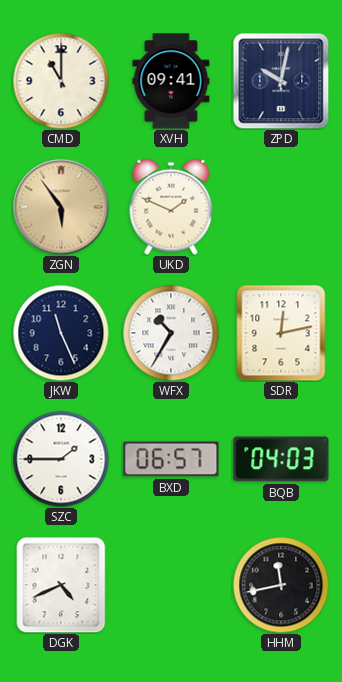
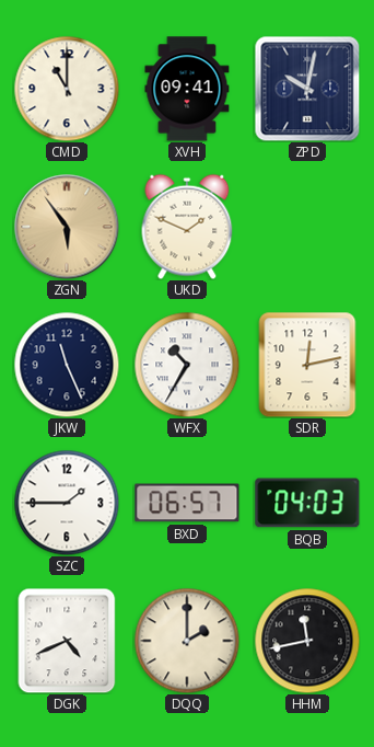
DQQ: none -> 2:00 (187, 641)
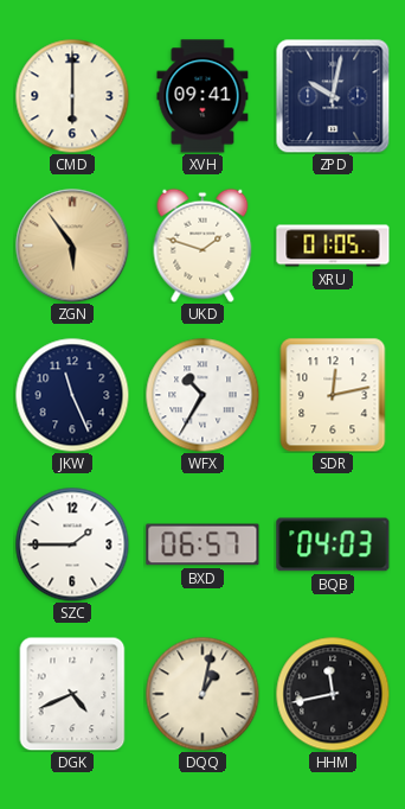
CMD: 11:00 -> 6:00 (72, 96)
UKD: 1:49 -> 1:48 (202, 246)
XRU: none -> 01:05 (333, 246)
DQQ: 2:00 -> 1:02 (202, 694)
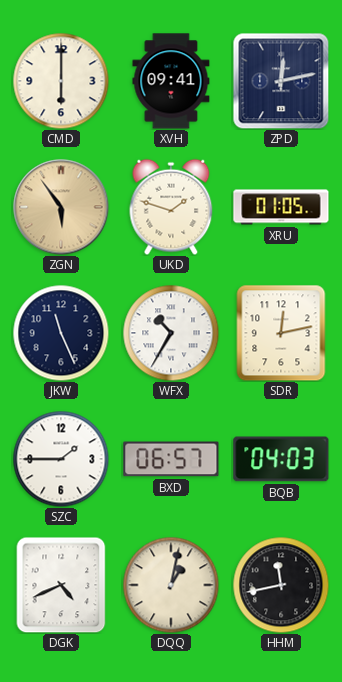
ZPD: 10:02 -> 12:13 (281, 81)
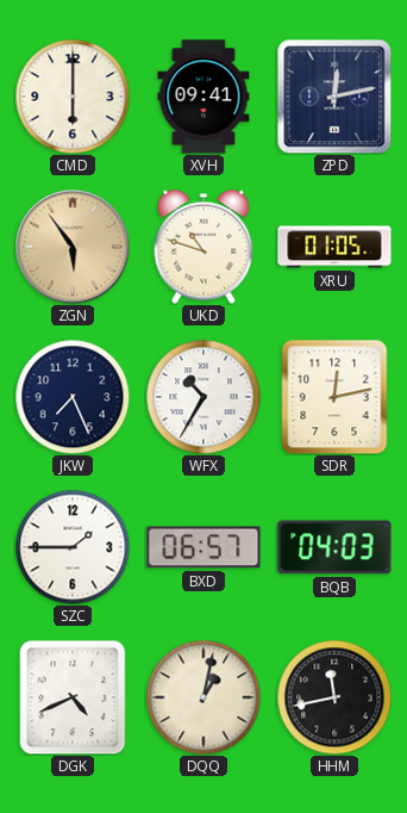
UKD: 1:48 -> 10:48 (203, 247)
JKW: 11:26 -> 7:26 (73, 397)
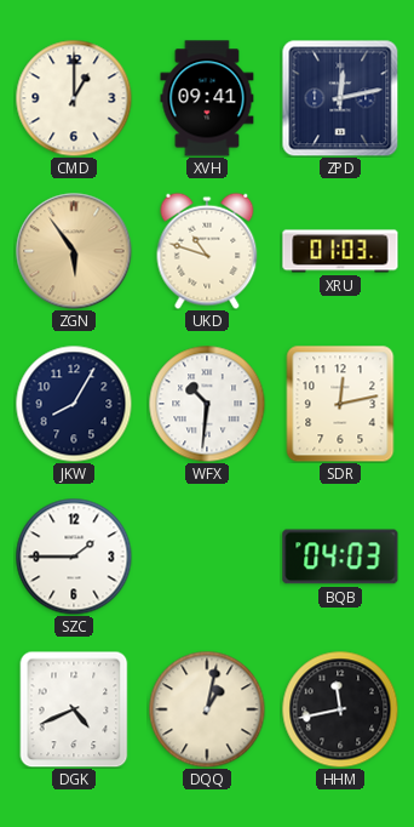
CMD: 6:00 -> 1:00 (74, 98)
XRU: 01:05 -> 01:03 (340, 251)
JKW: 7:26 -> 8:05 (74, 404)
WFX: 10:35 -> 10:31 (207, 404)
BXD: 06:57 -> none (203, 547)
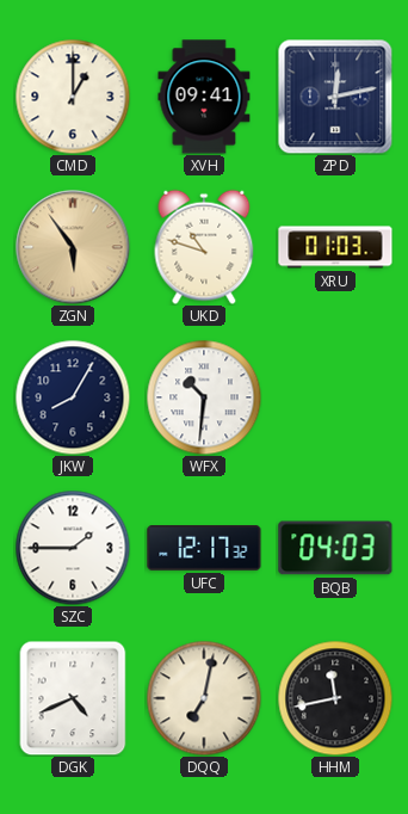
SDR: 12:13 -> none (340, 404)
UFC: none -> 12:17 (204, 549)
DQQ: 1:02 -> 7:02 (204, 698)
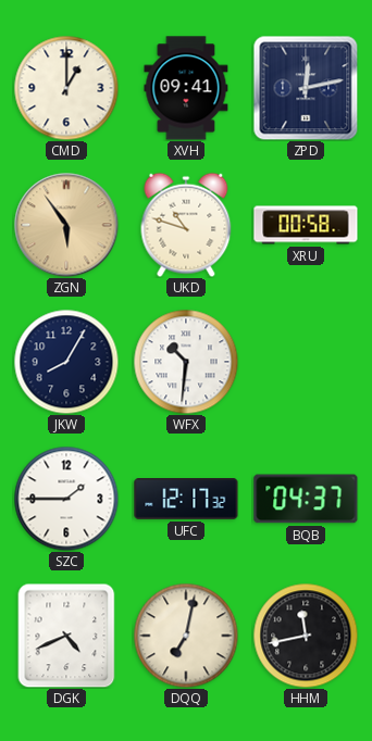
XRU: 01:03 -> 00:58 (306, 225)
BQB: 04:03 -> 04:37 (306, 499)
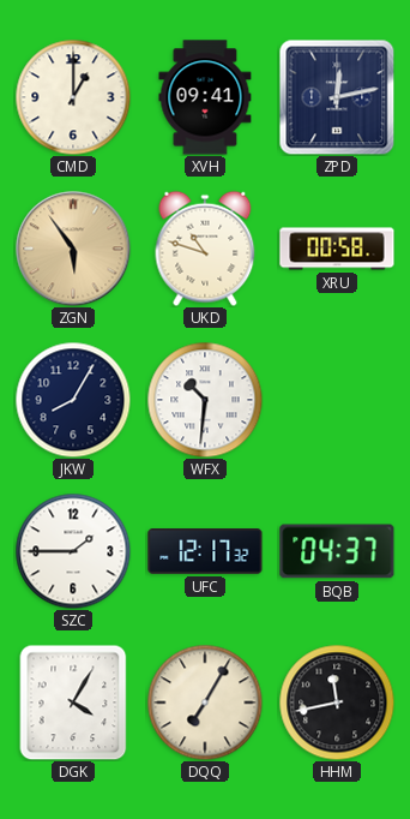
DGK: 4:41 -> 4:05 (73, 703)
DQQ: 7:02 -> 7:05 (205, 703)
